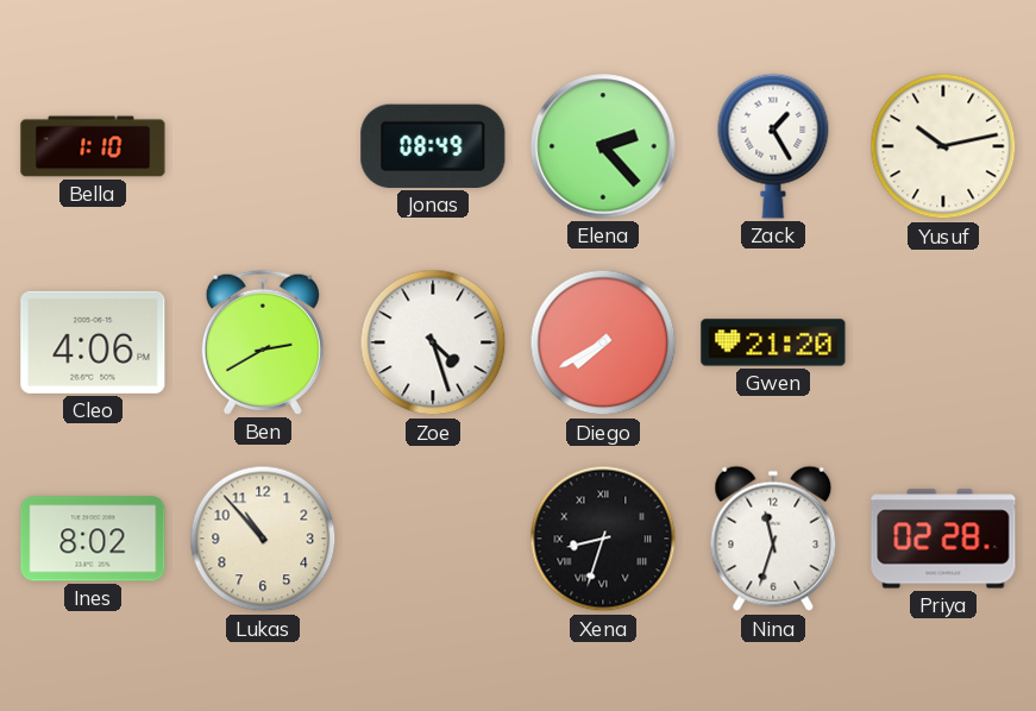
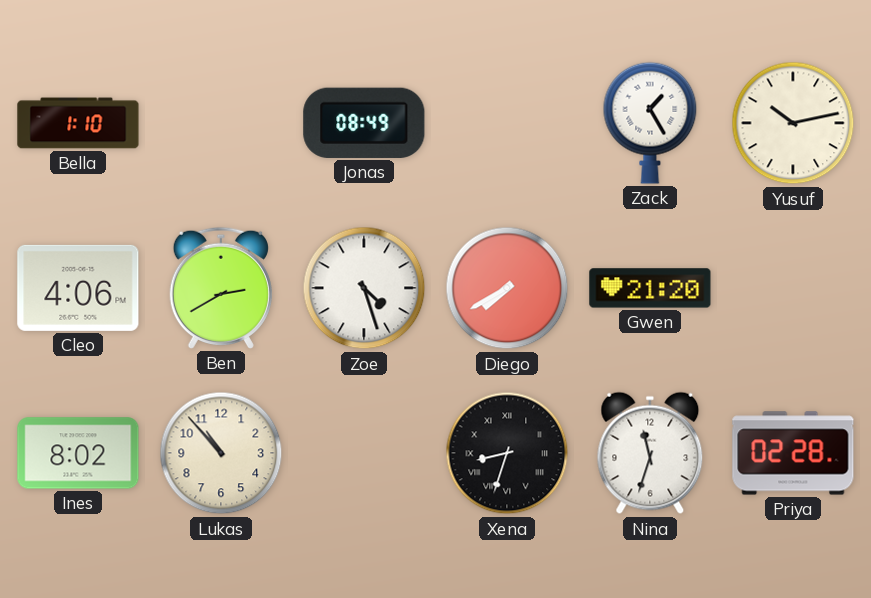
Elena: 2:23 -> none (603, 146)
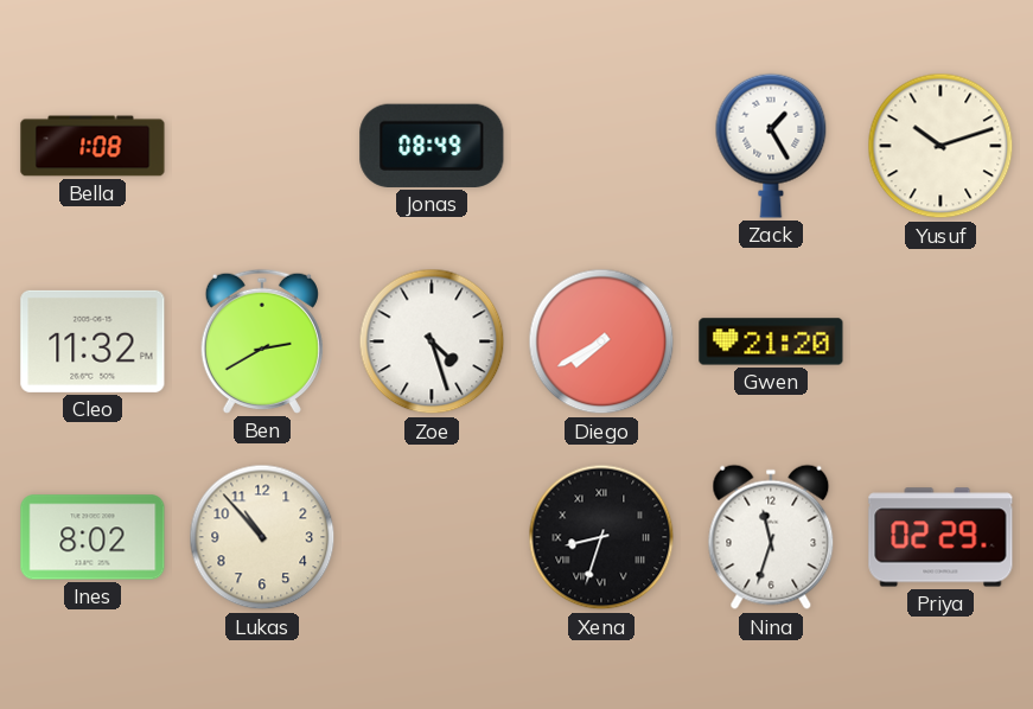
Bella: 1:10 -> 1:08 (93, 146)
Yusuf: 10:13 -> 10:12 (940, 146)
Cleo: 4:06 -> 11:32 (93, 341)
Priya: 02:28 -> 02:29 (940, 537)
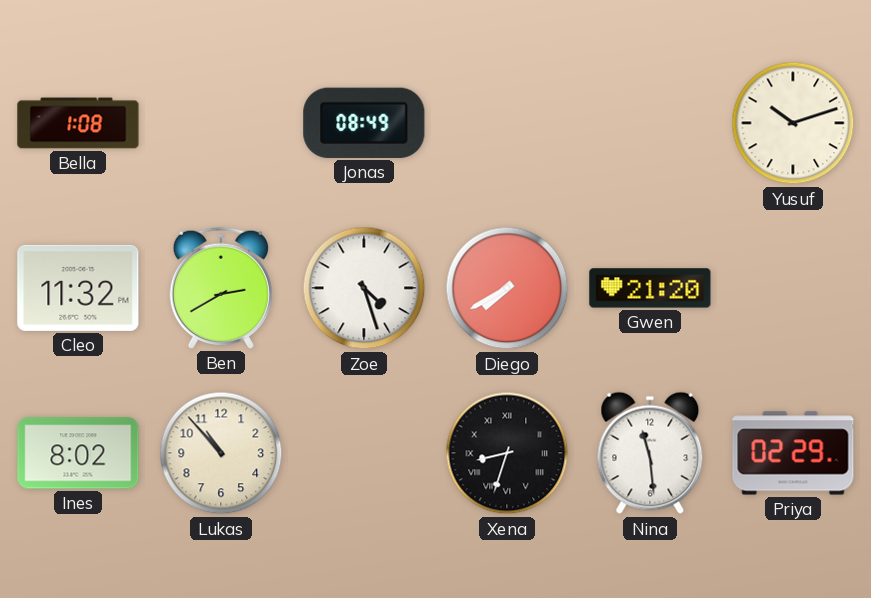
Zack: 1:25 -> none (771, 146)
Nina: 11:33 -> 11:29 (650, 453)
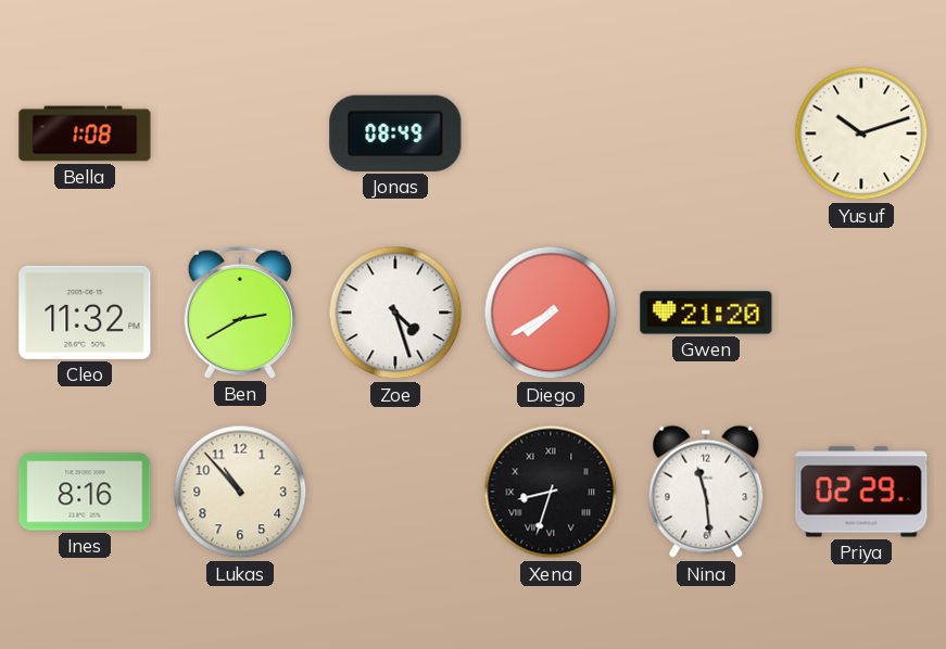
Ines: 8:02 -> 8:16 (85, 492)
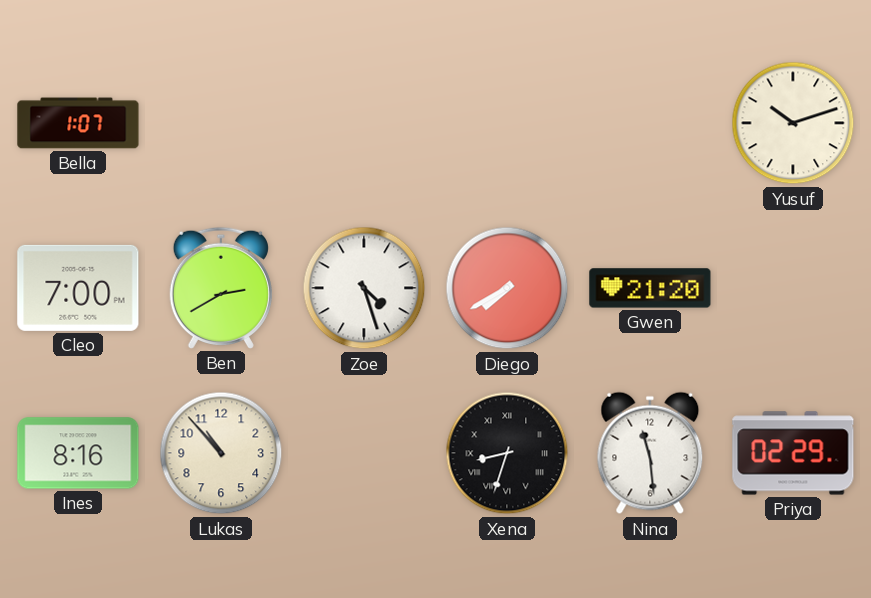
Bella: 1:08 -> 1:07 (78, 123)
Jonas: 08:49 -> none (395, 133)
Cleo: 11:32 -> 7:00 (78, 288)
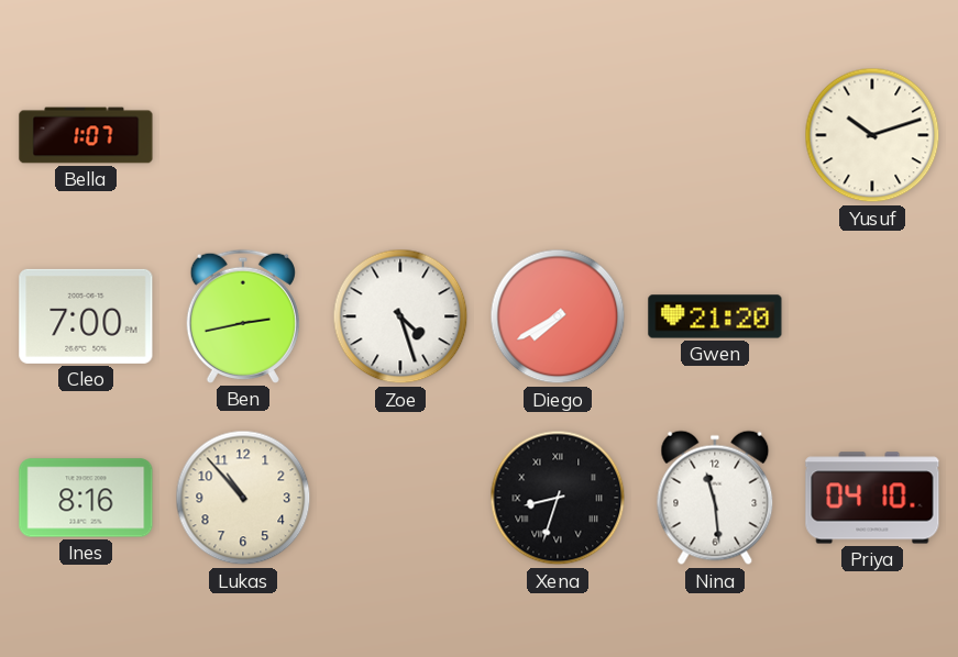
Ben: 2:40 -> 2:43 (243, 316)
Priya: 02:29 -> 04:10 (872, 498)
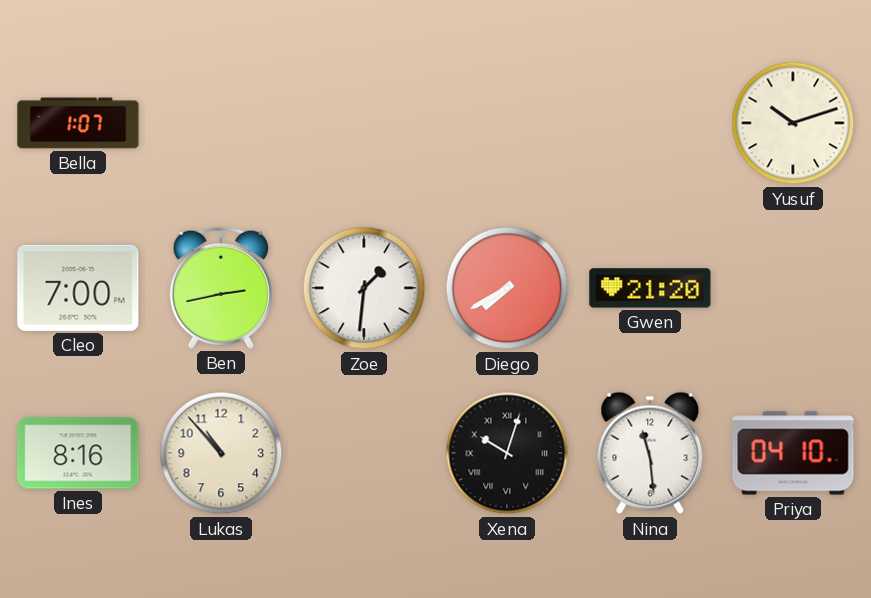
Zoe: 4:27 -> 1:31 (364, 288)
Xena: 8:33 -> 10:03 (507, 453)
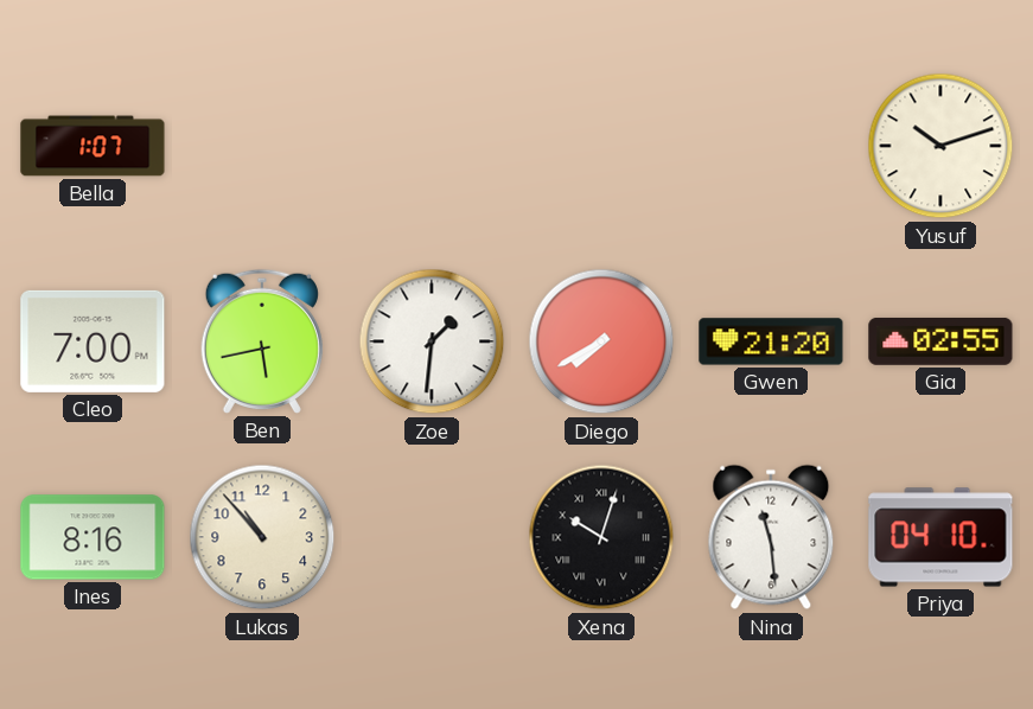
Ben: 2:43 -> 5:43 (262, 341)
Gia: none -> 02:55 (940, 341)
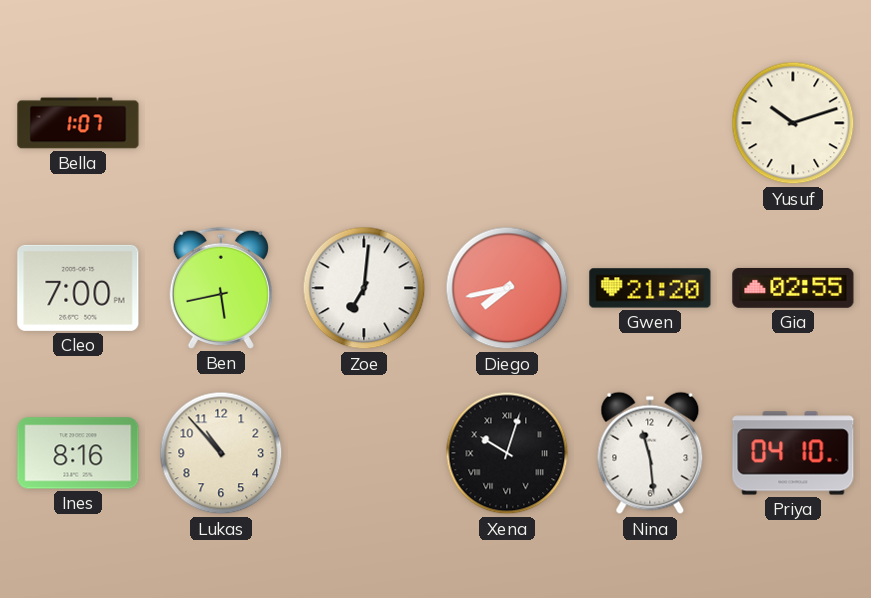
Zoe: 1:31 -> 7:01 (364, 288)
Diego: 7:40 -> 7:43 (507, 288)
